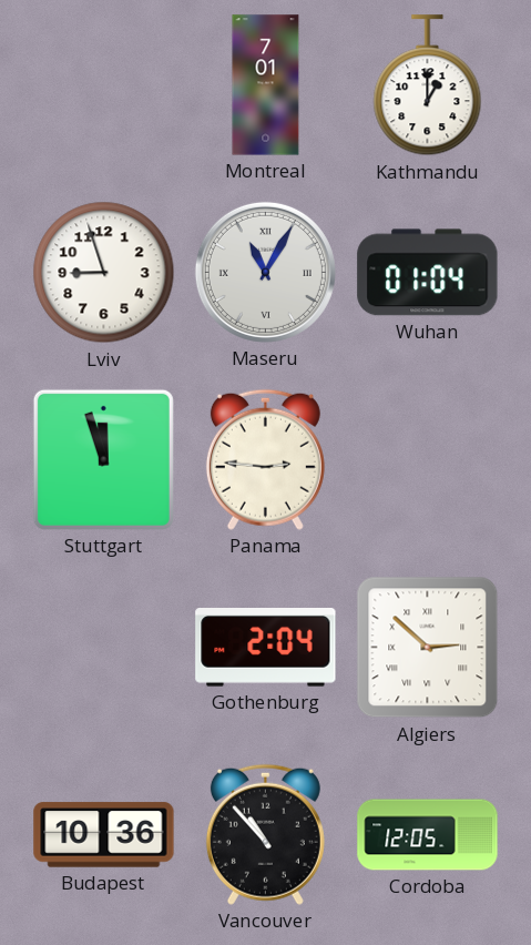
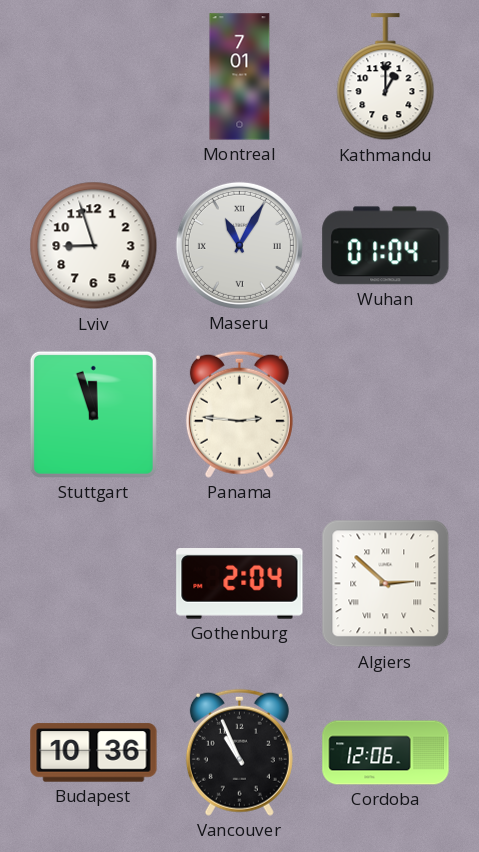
Vancouver: 10:53 -> 10:56 (239, 752)
Cordoba: 12:05 -> 12:06 (386, 753)
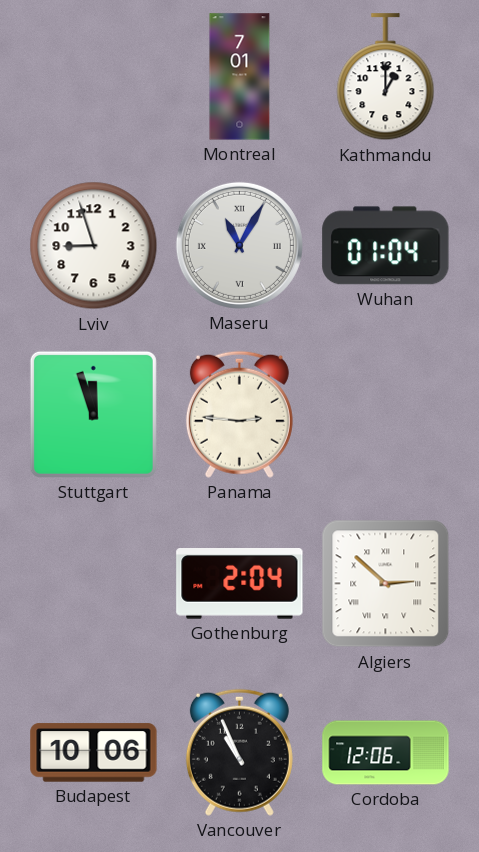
Budapest: 10:36 -> 10:06 (94, 753)
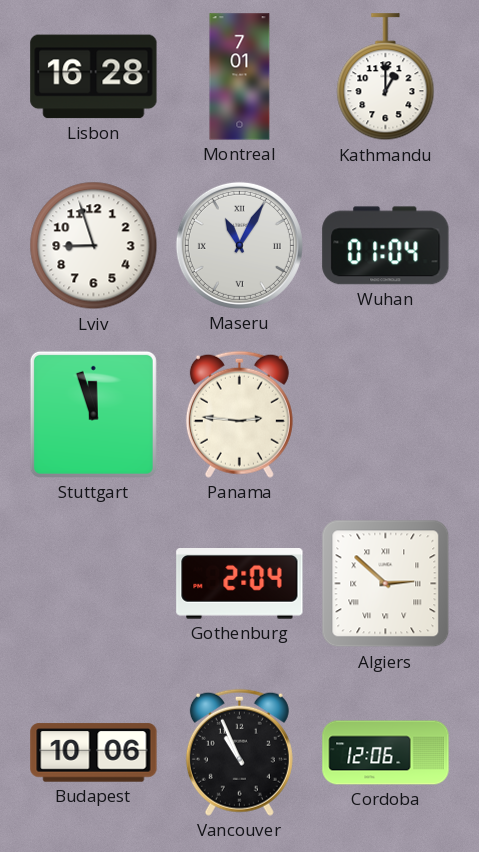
Lisbon: none -> 16:28 (94, 77)
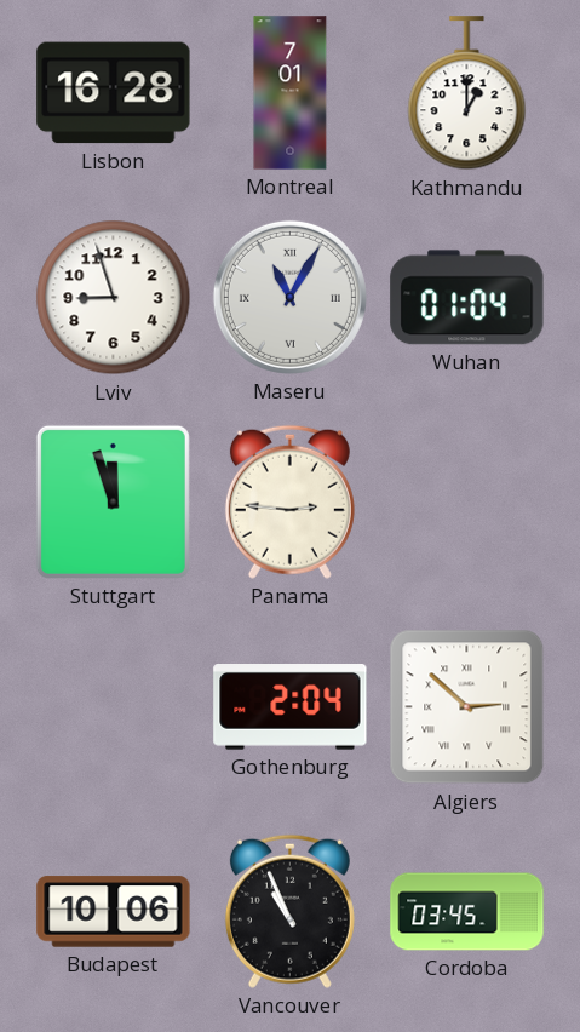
Cordoba: 12:06 -> 03:45 (467, 912)
